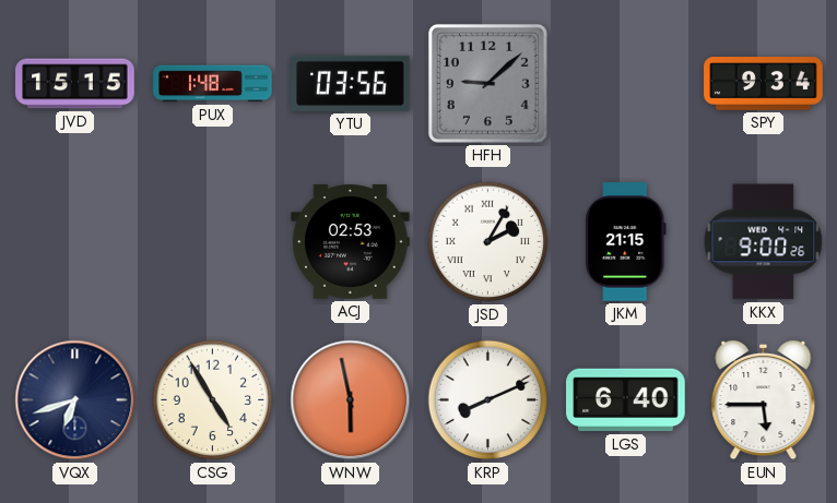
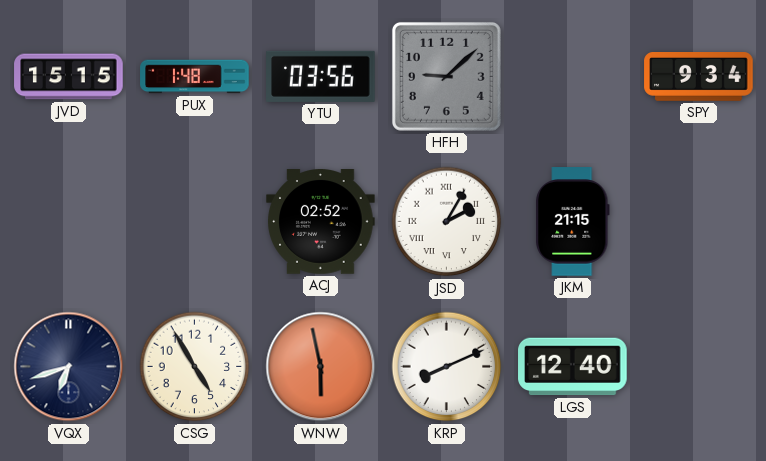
ACJ: 02:53 -> 02:52 (321, 222)
KKX: 9:00 -> none (764, 242)
LGS: 6:40 -> 12:40 (573, 367)
EUN: 5:45 -> none (764, 400)
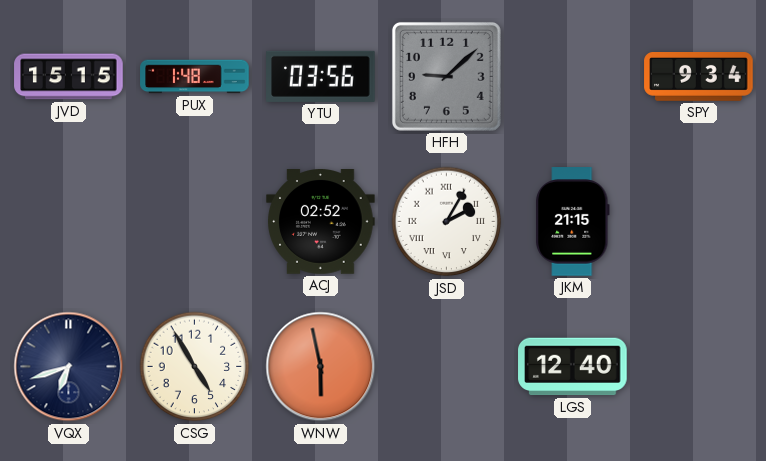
KRP: 8:11 -> none (447, 367)
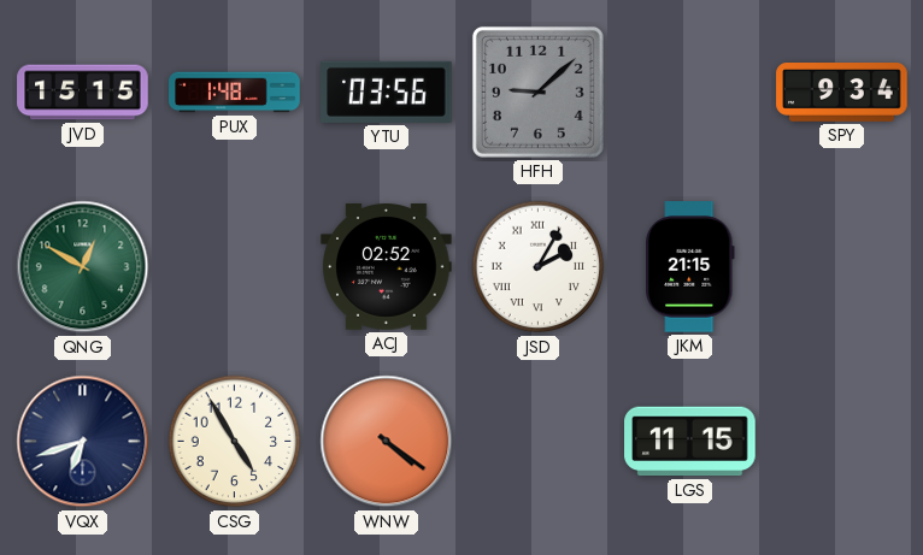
QNG: none -> 12:50 (83, 267)
WNW: 5:58 -> 4:21 (387, 442)
LGS: 12:40 -> 11:15 (690, 442)
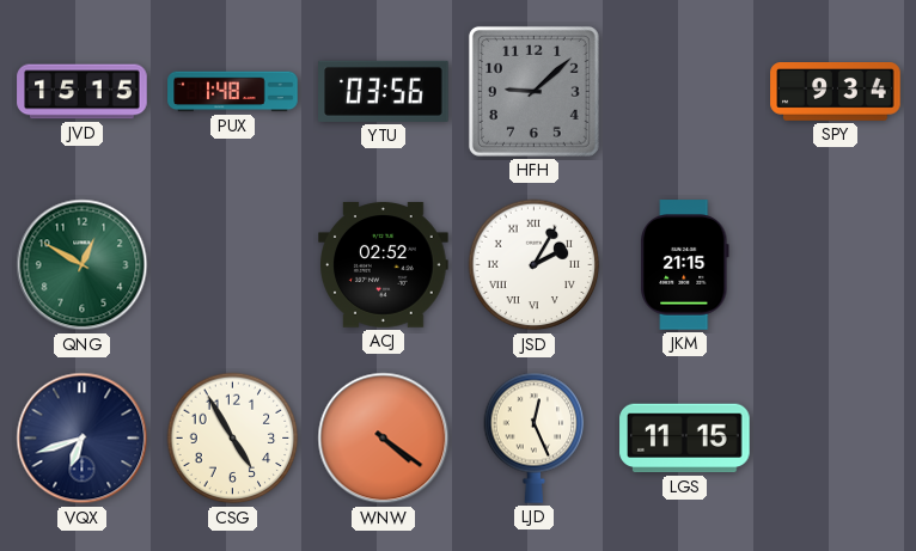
LJD: none -> 12:26 (535, 437)
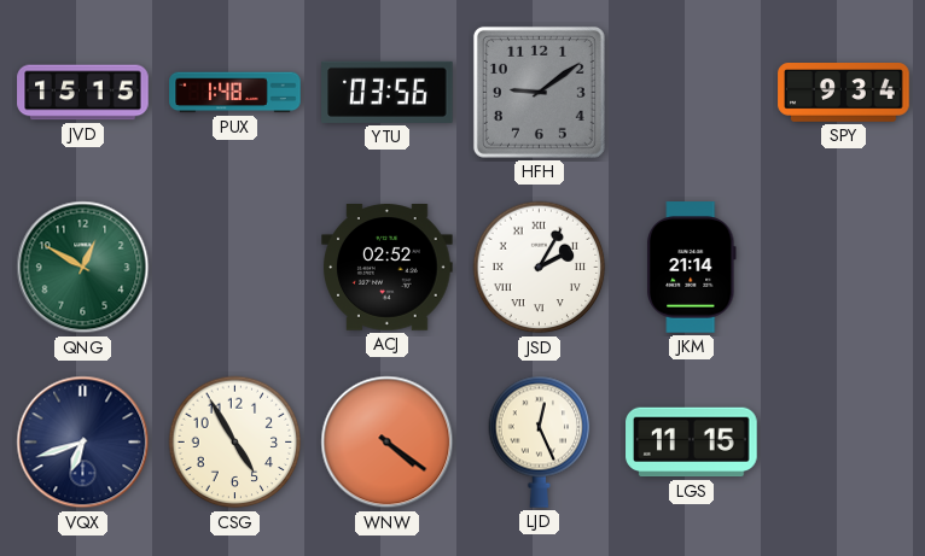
HFH: 9:08 -> 9:09 (539, 92)
JKM: 21:15 -> 21:14 (692, 268)
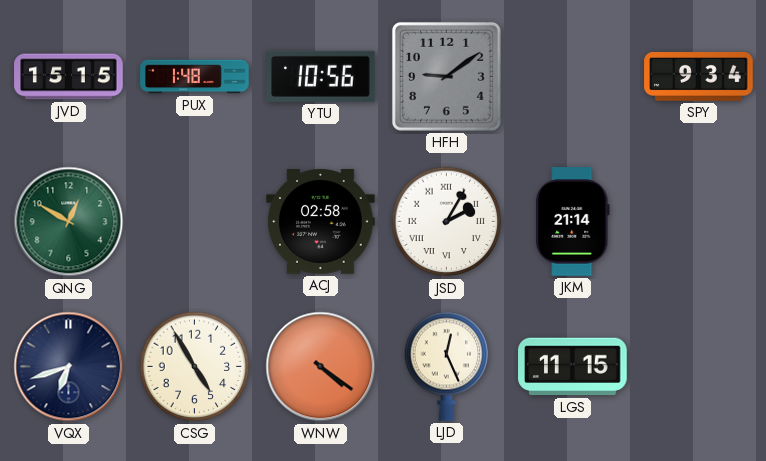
YTU: 03:56 -> 10:56 (321, 76)
ACJ: 02:52 -> 02:58 (321, 222)
